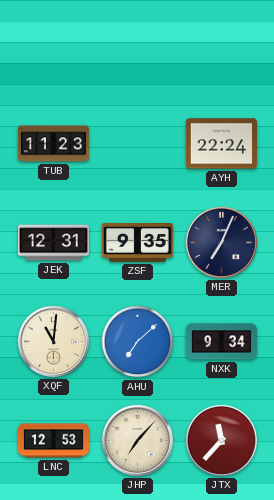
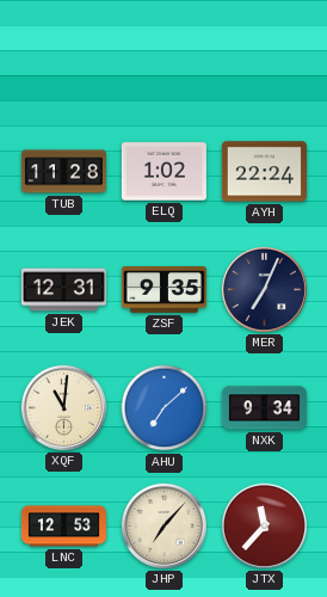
TUB: 11:23 -> 11:28 (63, 172)
ELQ: none -> 1:02 (163, 172)
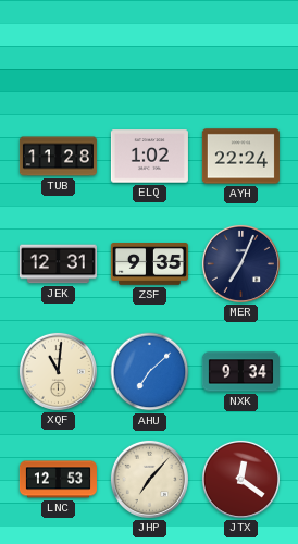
JTX: 11:37 -> 12:21 (240, 479)
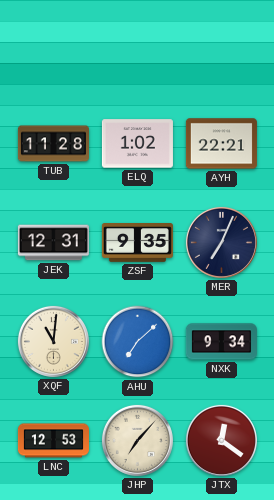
AYH: 22:24 -> 22:21 (221, 144)
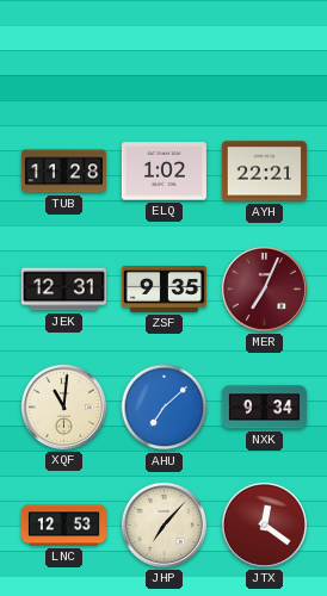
MER dial: navy -> burgundy (264, 288)
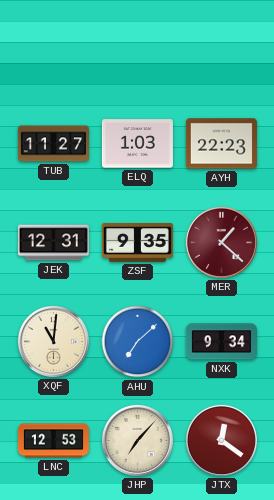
TUB: 11:28 -> 11:27 (53, 144)
ELQ: 1:02 -> 1:03 (137, 144)
AYH: 22:21 -> 22:23 (221, 144)
MER: 7:04 -> 1:22 (221, 242)
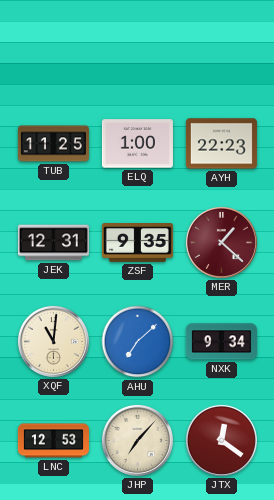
TUB: 11:27 -> 11:25 (53, 144)
ELQ: 1:03 -> 1:00 (137, 144)
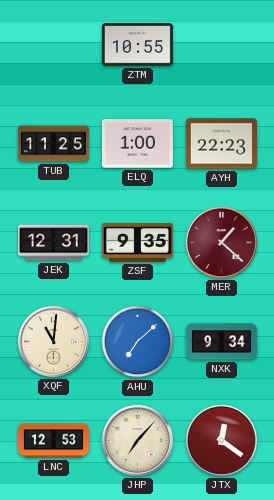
ZTM: none -> 10:55 (137, 45)
